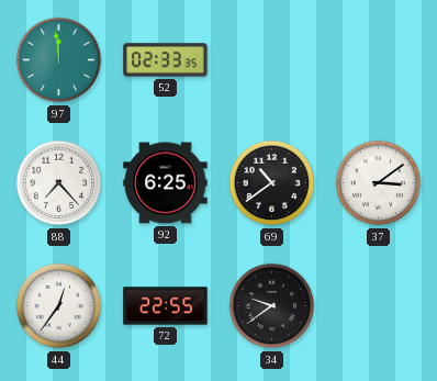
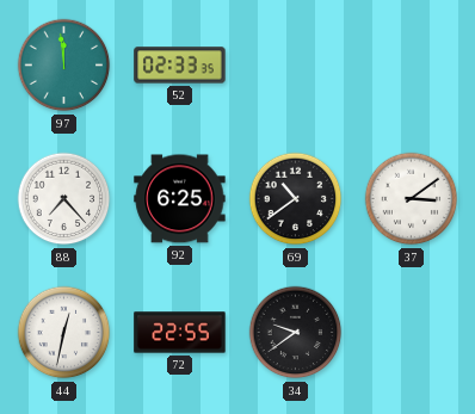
44: 12:36 -> 12:32 (64, 333)
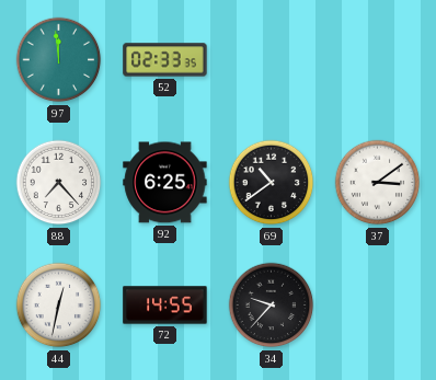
72: 22:55 -> 14:55 (165, 306)
34: 9:39 -> 9:37 (272, 306)
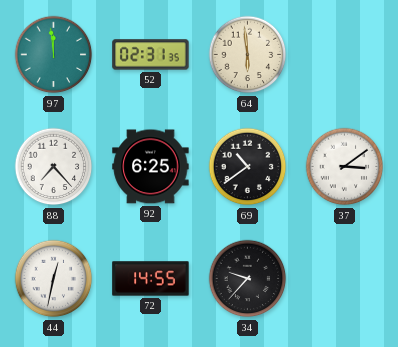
52: 02:33 -> 02:31 (151, 55)
64: none -> 5:59 (248, 55)
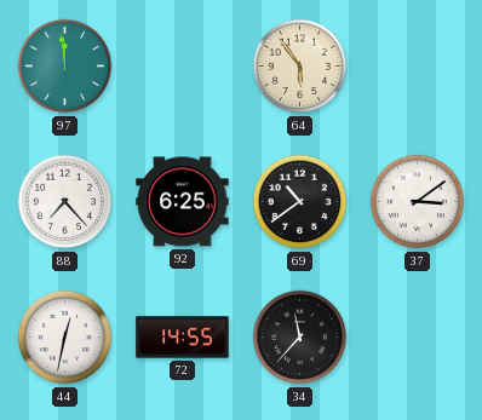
52: 02:31 -> none (151, 55)
64: 5:59 -> 5:54 (300, 67)
34: 9:37 -> 11:37 (300, 338)
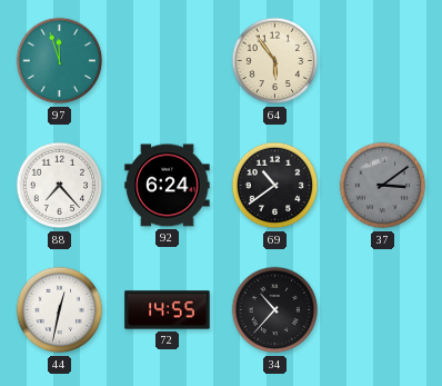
97: 11:59 -> 11:57 (60, 61)
92: 6:25 -> 6:24 (168, 186)
37 dial: white -> grey (383, 186)
34: 11:37 -> 10:37 (275, 310)
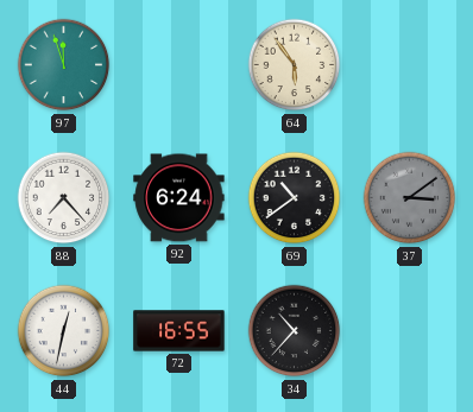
72: 14:55 -> 16:55 (179, 331)
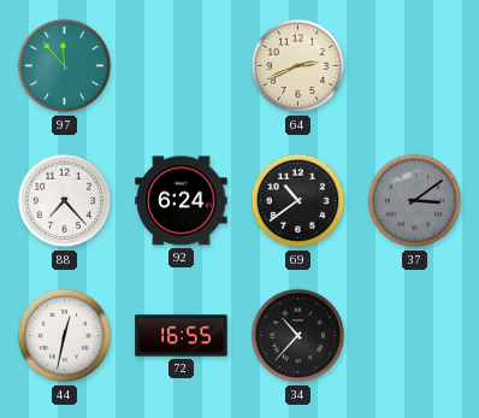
97: 11:57 -> 11:53 (65, 66)
64: 5:54 -> 2:41 (298, 66)
